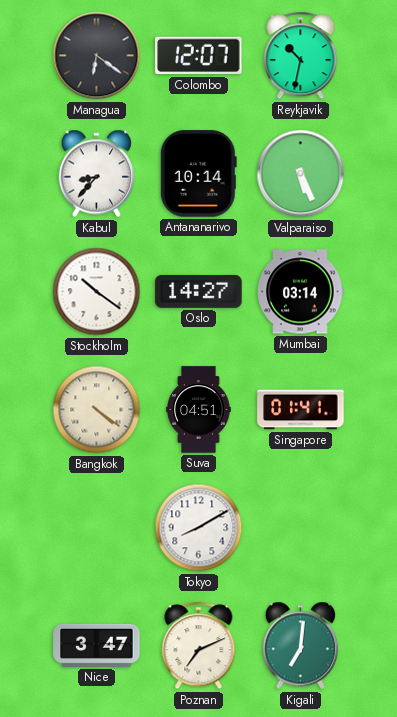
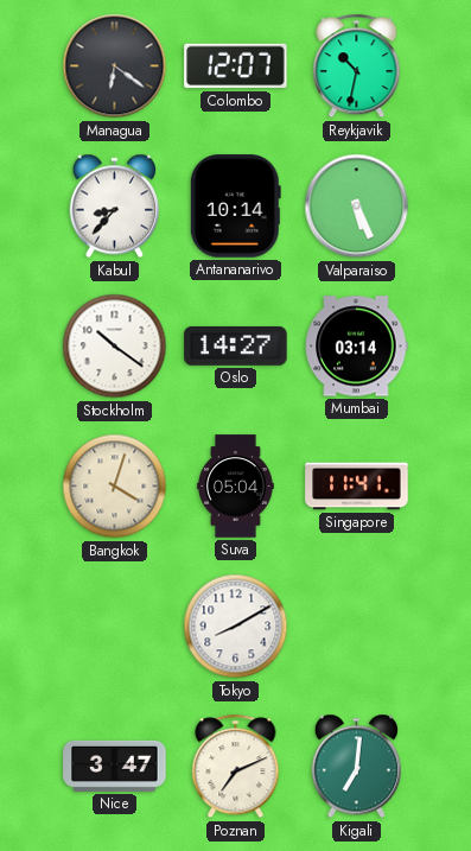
Bangkok: 4:21 -> 4:03 (115, 487)
Suva: 04:51 -> 05:04 (236, 487)
Singapore: 01:41 -> 11:41 (357, 487)
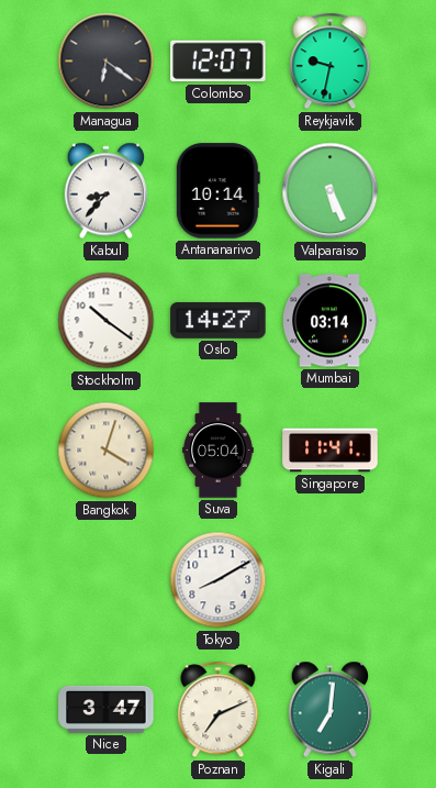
Reykjavik: 10:32 -> 9:32 (331, 62)
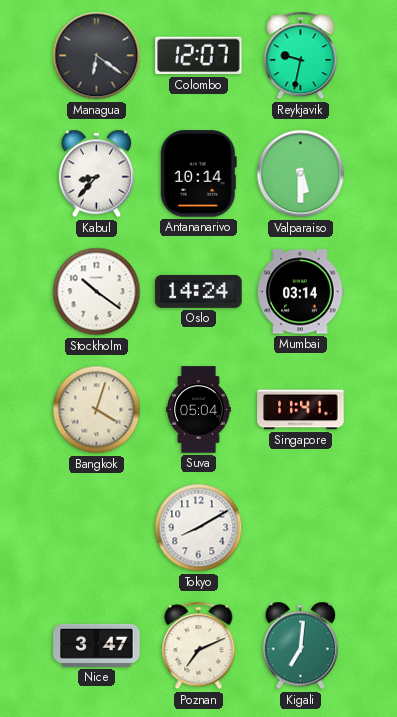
Valparaiso: 5:26 -> 5:30 (301, 174)
Oslo: 14:27 -> 14:24 (199, 291)
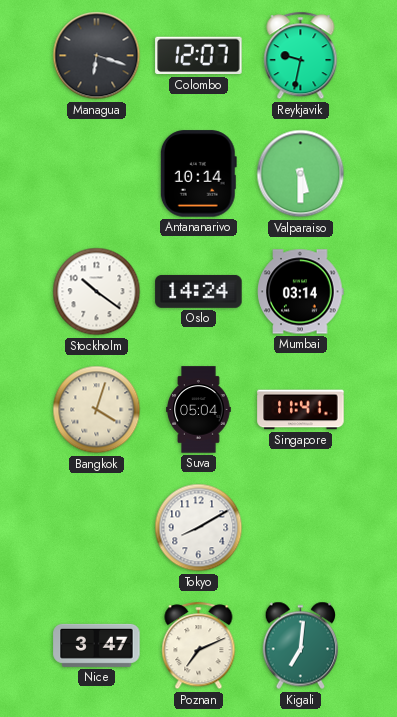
Managua: 6:21 -> 6:18 (97, 56)
Kabul: 8:37 -> none (97, 174)
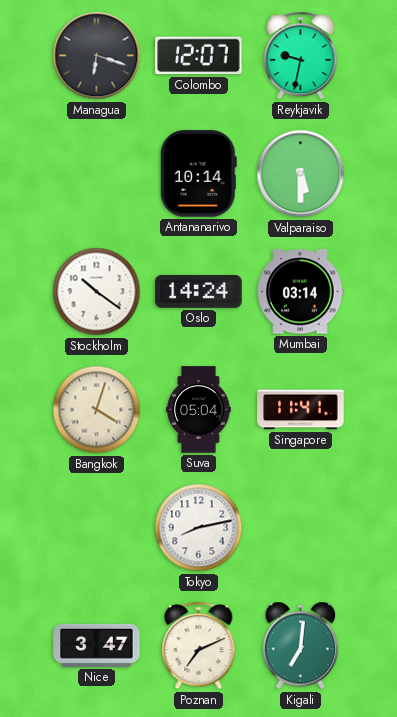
Tokyo: 8:10 -> 8:13 (199, 528)
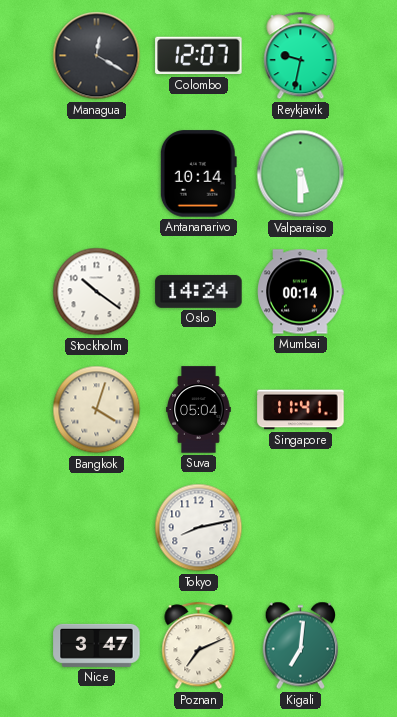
Managua: 6:18 -> 12:20 (97, 56)
Mumbai: 03:14 -> 00:14 (301, 292)
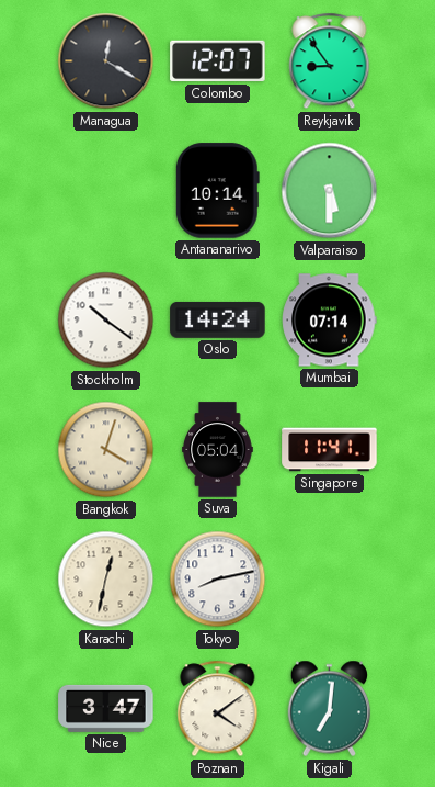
Reykjavik: 9:32 -> 8:54 (330, 61)
Mumbai: 00:14 -> 07:14 (330, 321)
Karachi: none -> 12:32 (106, 580)
Poznan: 7:11 -> 4:09 (218, 709)
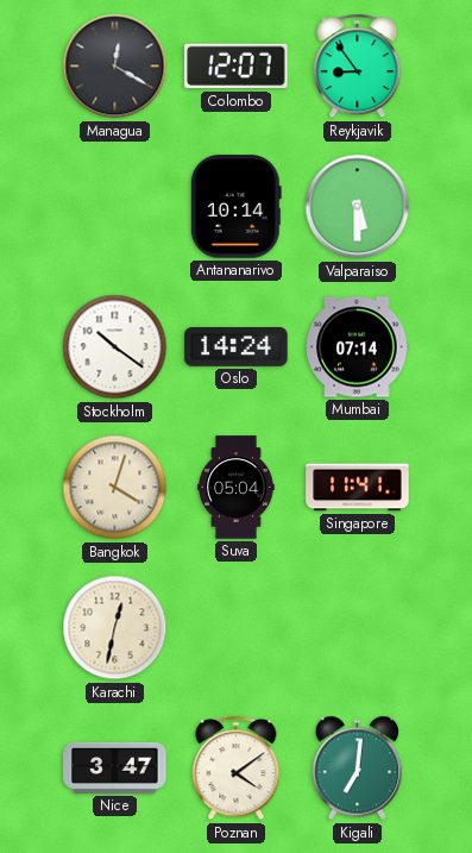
Tokyo: 8:13 -> none (218, 580)
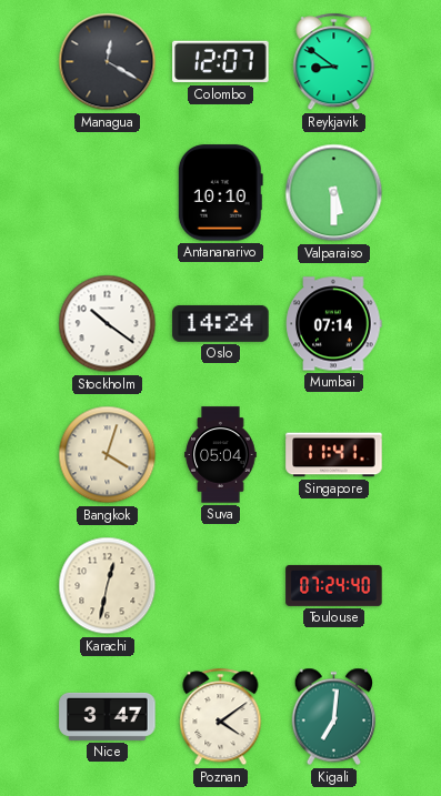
Reykjavik: 8:54 -> 8:51 (334, 62)
Antananarivo: 10:14 -> 10:10 (220, 193)
Toulouse: none -> 07:24 (334, 585)
